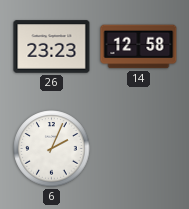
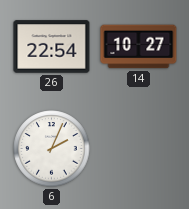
26: 23:23 -> 22:54 (52, 47)
14: 12:58 -> 10:27 (139, 47)
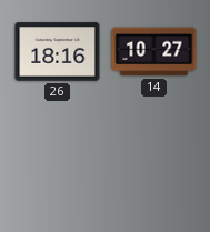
26: 22:54 -> 18:16 (58, 52)
6: 2:04 -> none (52, 149)
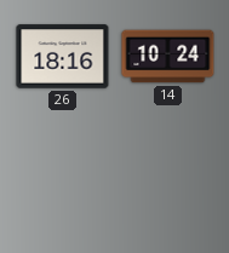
14: 10:27 -> 10:24 (168, 57)
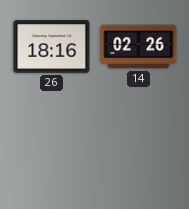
14: 10:24 -> 02:26 (139, 47)
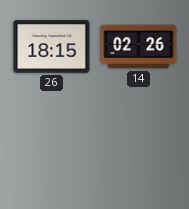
26: 18:16 -> 18:15 (52, 47)
